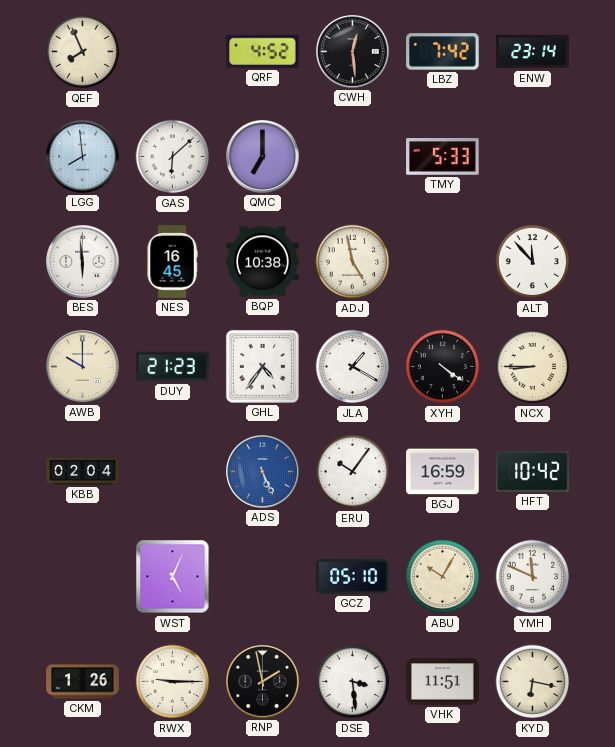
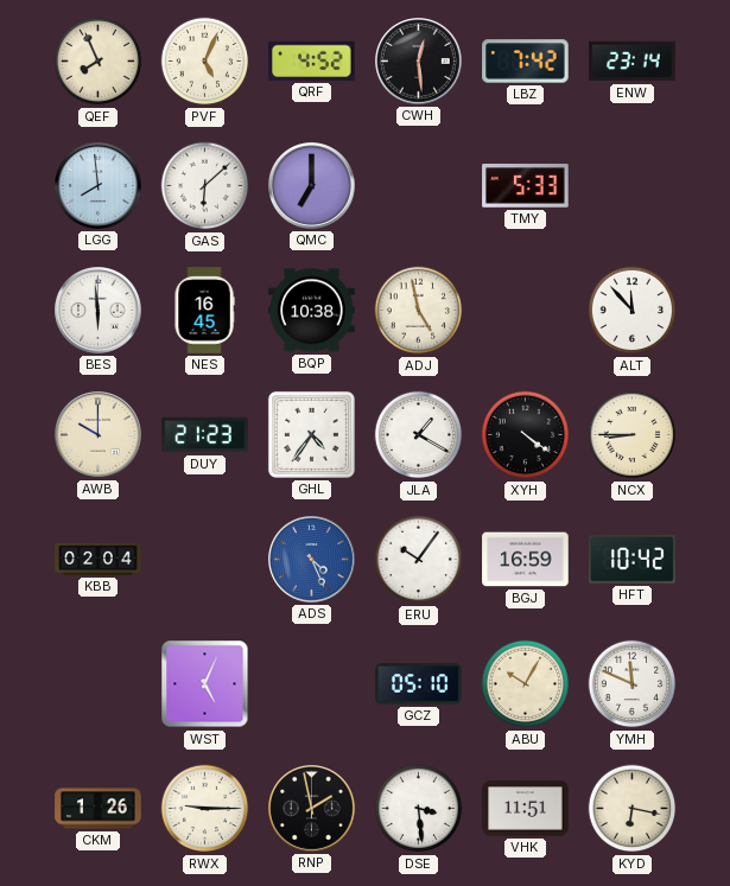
PVF: none -> 5:04 (205, 62)
ADS: 5:26 -> 4:26 (312, 560)
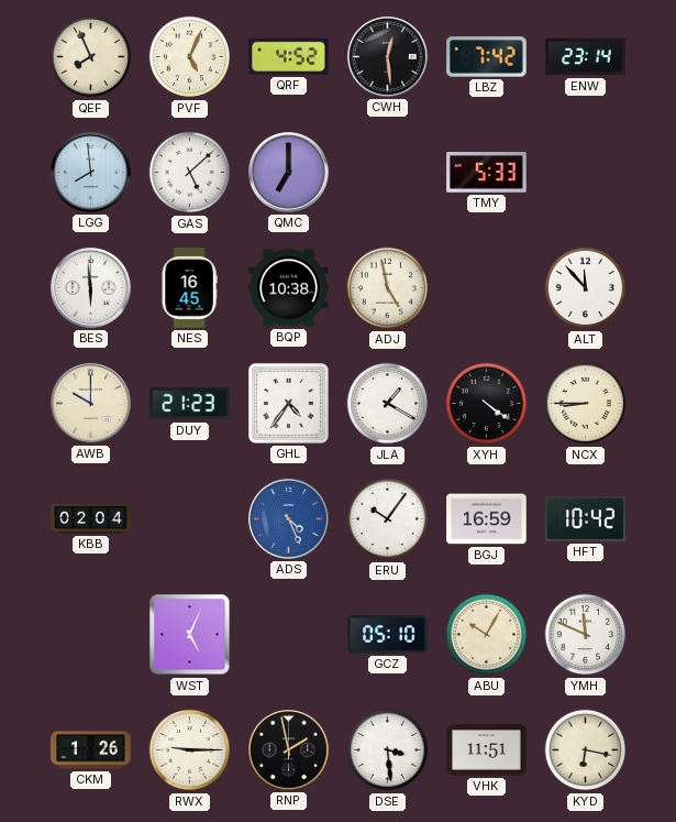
GAS: 6:08 -> 5:08 (190, 173)
